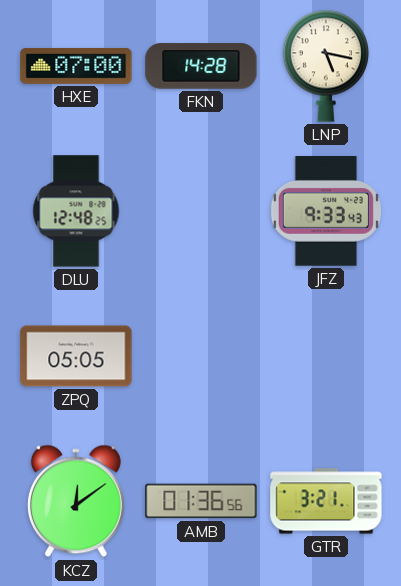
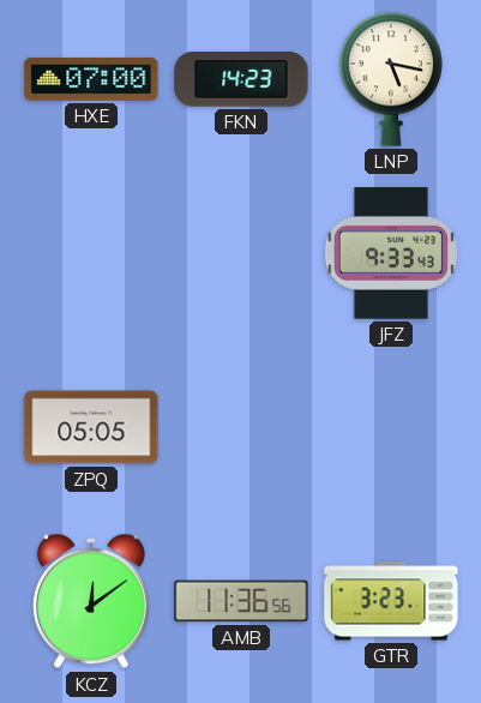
FKN: 14:28 -> 14:23 (241, 79)
DLU: 12:48 -> none (76, 211)
AMB: 01:36 -> 11:36 (241, 601)
GTR: 3:21 -> 3:23 (391, 601)
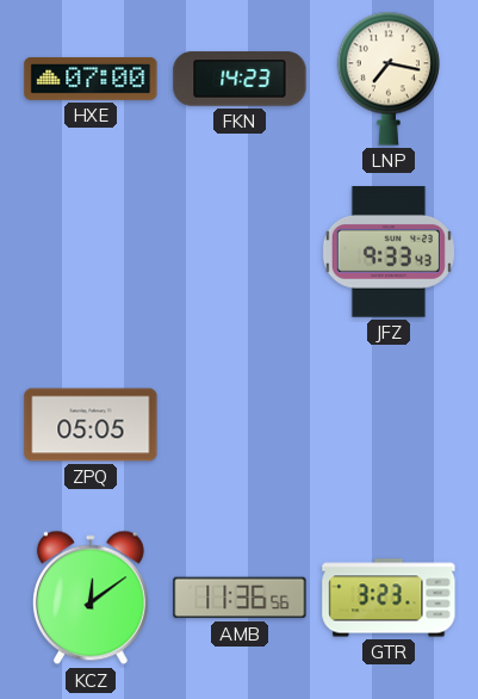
LNP: 5:17 -> 7:17 (387, 79)
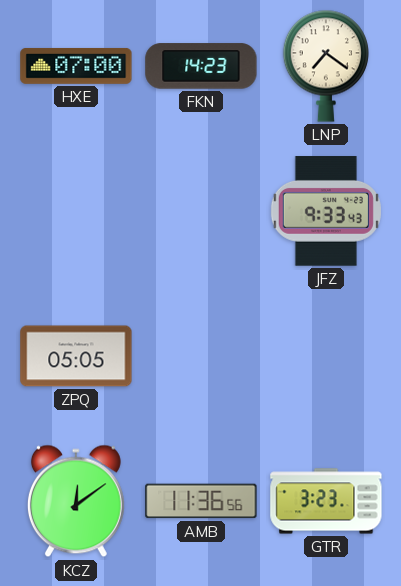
LNP: 7:17 -> 7:21 (325, 66)
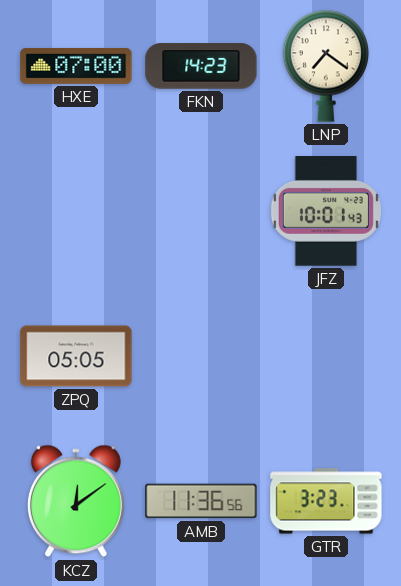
JFZ: 9:33 -> 10:01 (326, 211)
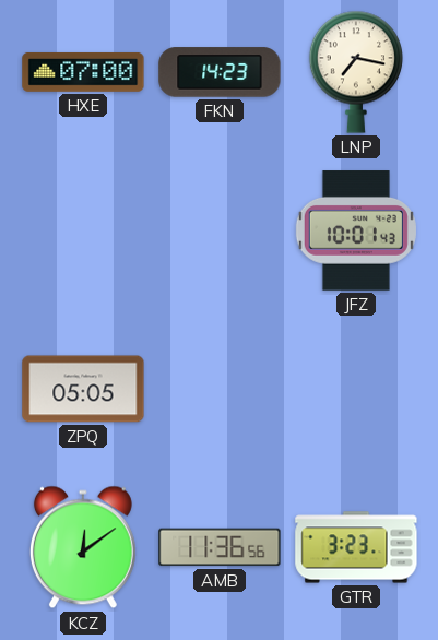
LNP: 7:21 -> 7:17 (355, 72)
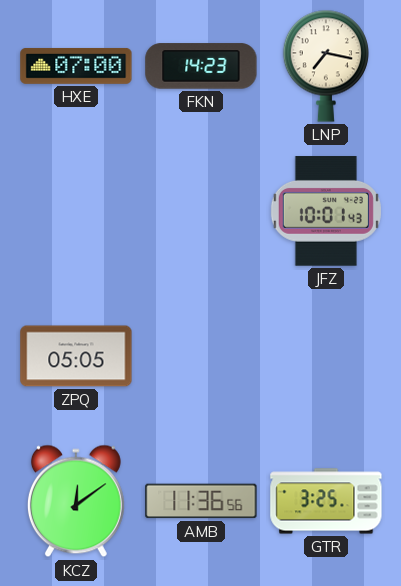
GTR: 3:23 -> 3:25 (326, 501)
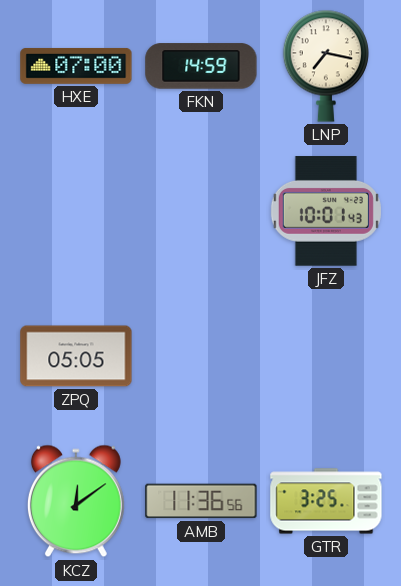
FKN: 14:23 -> 14:59 (201, 66)
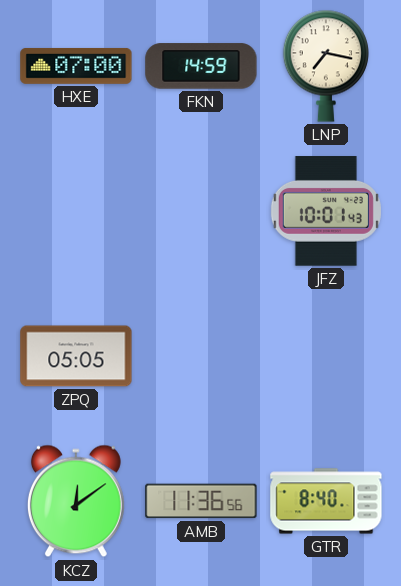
GTR: 3:25 -> 8:40 (326, 501)
